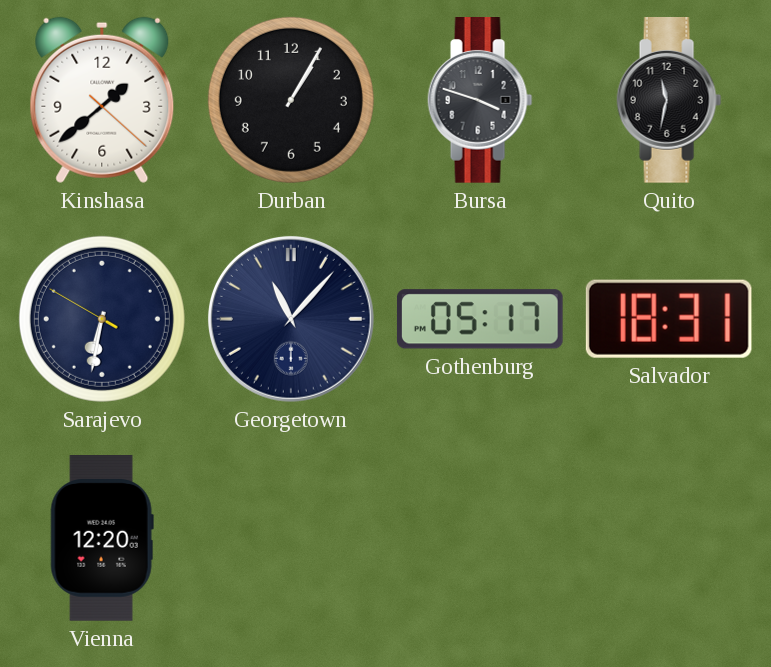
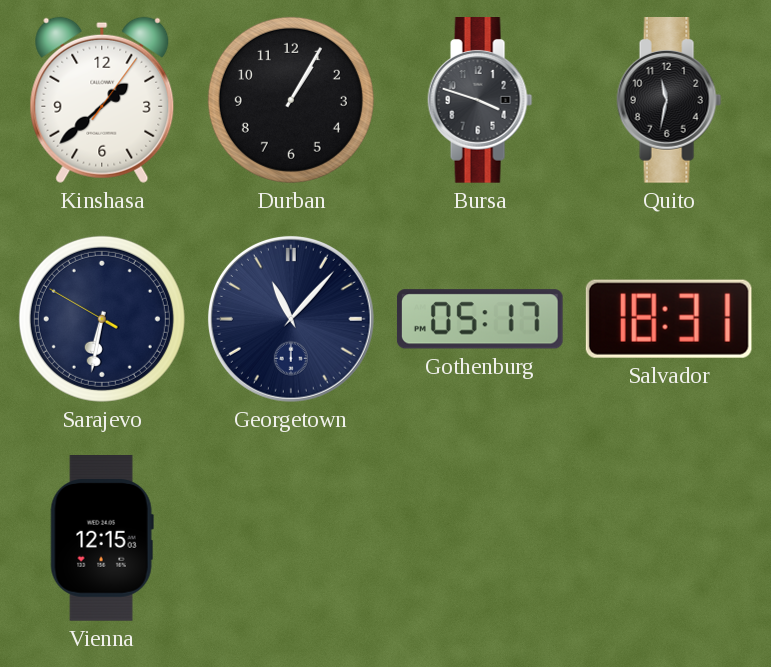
Kinshasa: 1:38:22 -> 1:38:06 (102, 100)
Vienna: 12:20 -> 12:15 (102, 538)
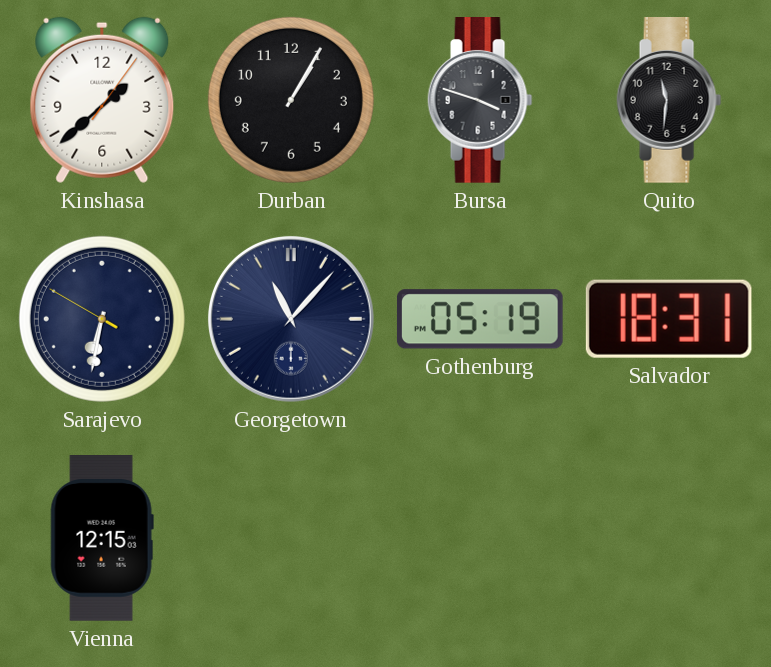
Quito: 11:32 -> 11:31 (669, 101)
Gothenburg: 05:17 -> 05:19 (480, 319)
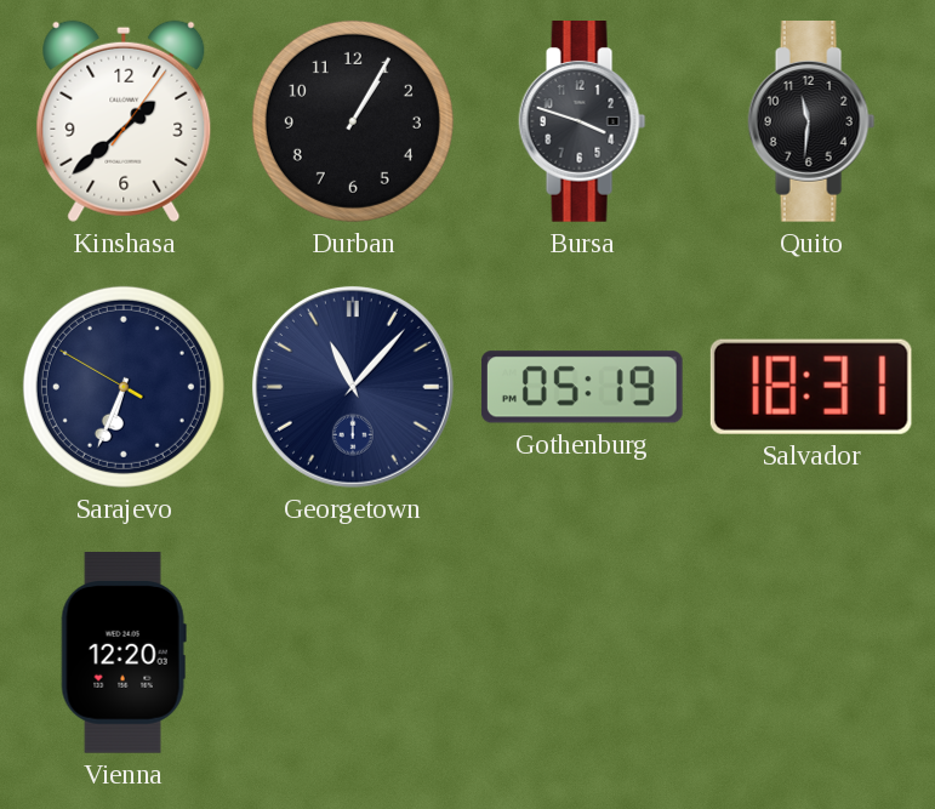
Sarajevo: 6:31 -> 6:33 (124, 387)
Vienna: 12:15 -> 12:20 (124, 653)
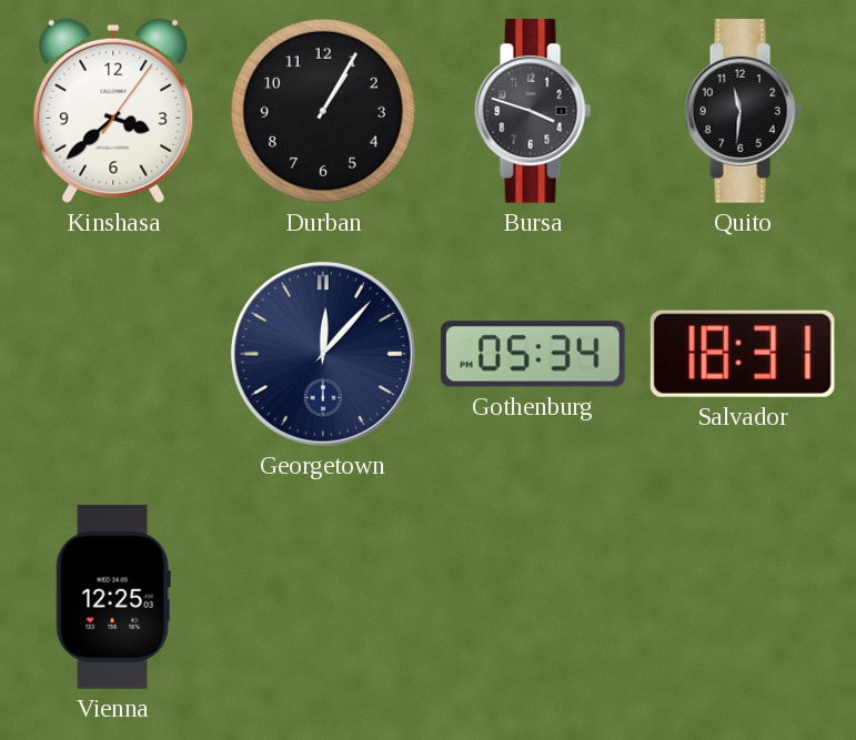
Kinshasa: 1:38 -> 3:38 (113, 111)
Sarajevo: 6:33 -> none (124, 387)
Georgetown: 11:07 -> 12:07 (323, 354)
Gothenburg: 05:19 -> 05:34 (533, 354)
Vienna: 12:20 -> 12:25 (113, 597)
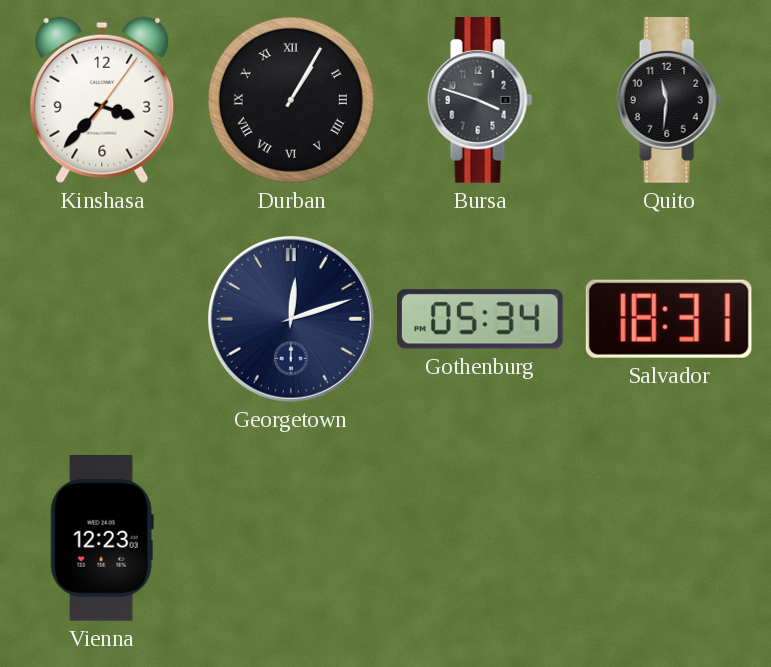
Kinshasa: 3:38 -> 3:37 (102, 100)
Durban numerals: Arabic -> Roman (291, 100)
Georgetown: 12:07 -> 12:12 (291, 319)
Vienna: 12:25 -> 12:23 (102, 538)
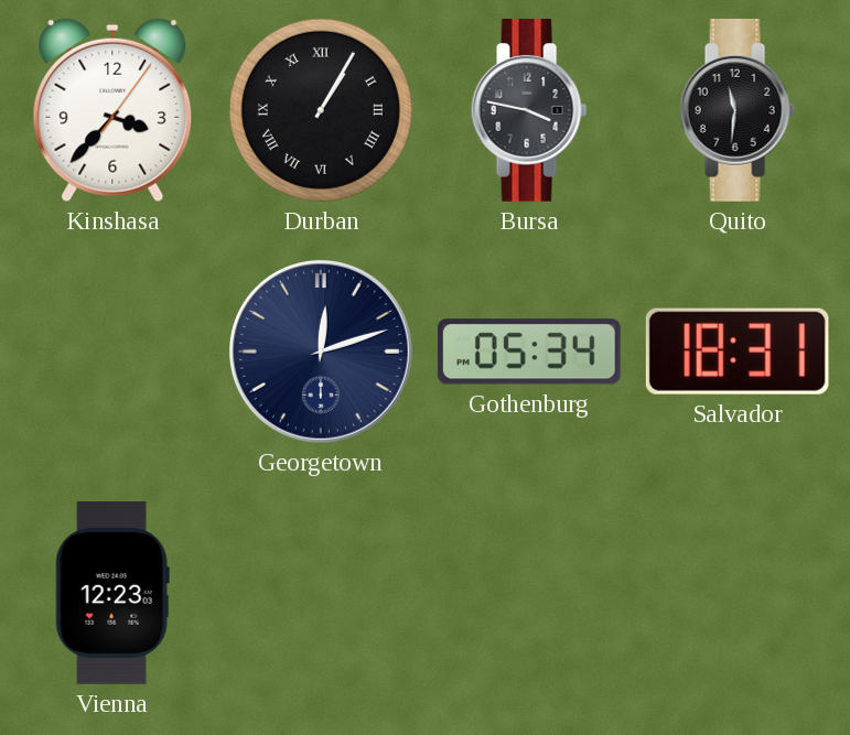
Bursa: 3:48 -> 3:47 (529, 111)
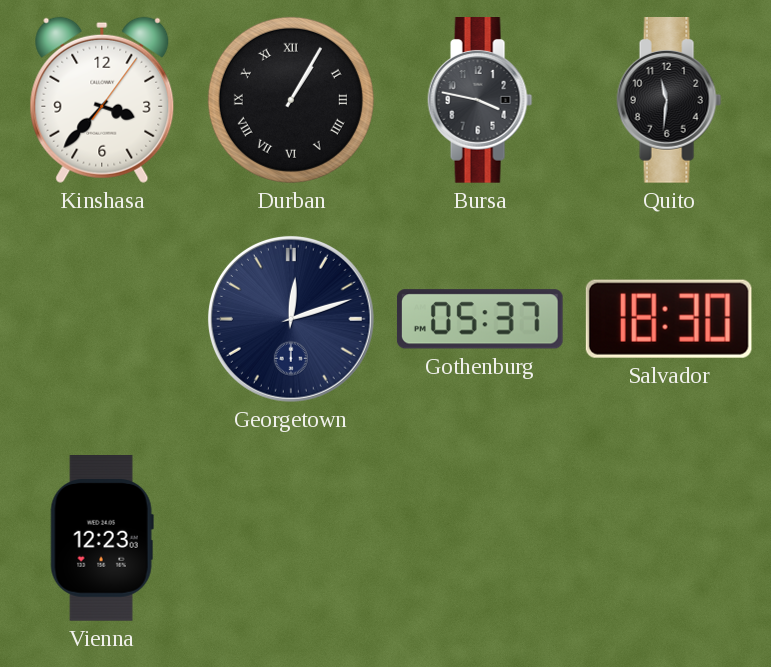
Gothenburg: 05:34 -> 05:37 (480, 319)
Salvador: 18:31 -> 18:30 (669, 319)
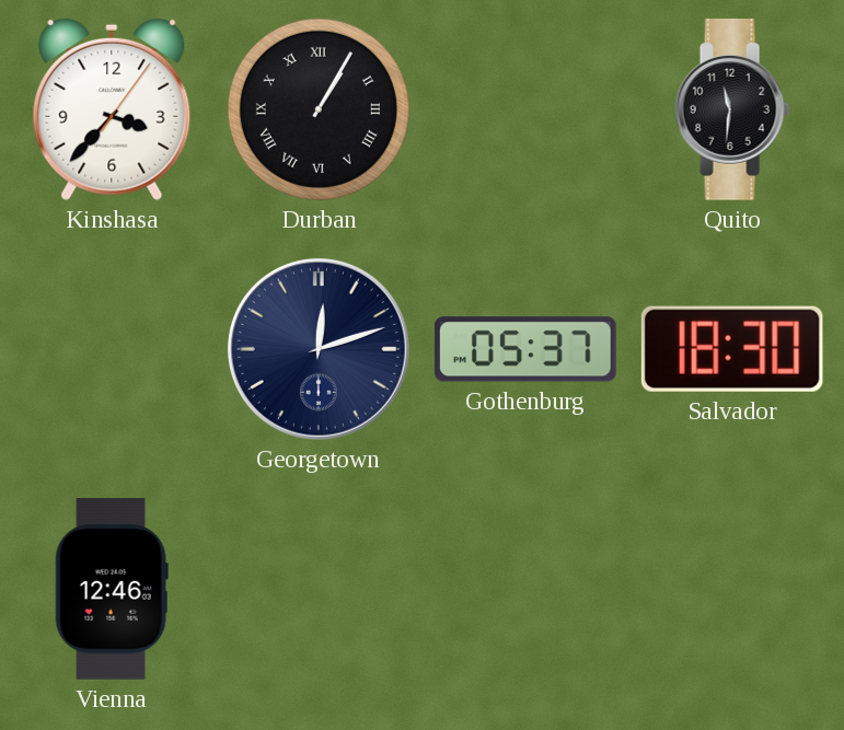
Bursa: 3:47 -> none (480, 101)
Vienna: 12:23 -> 12:46 (112, 589)
